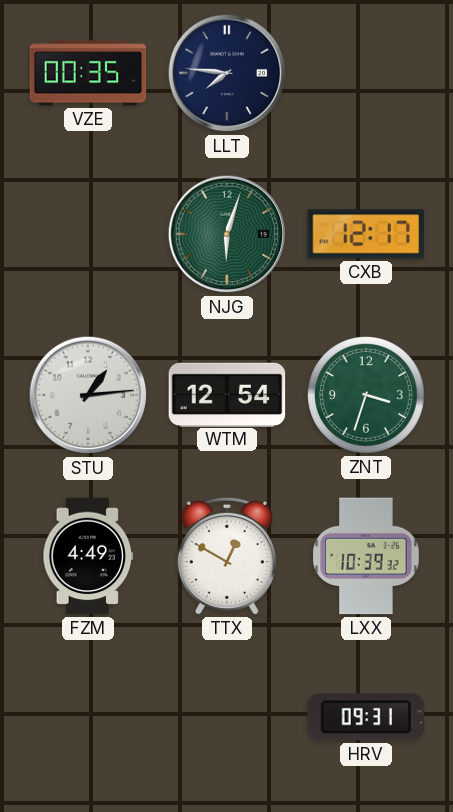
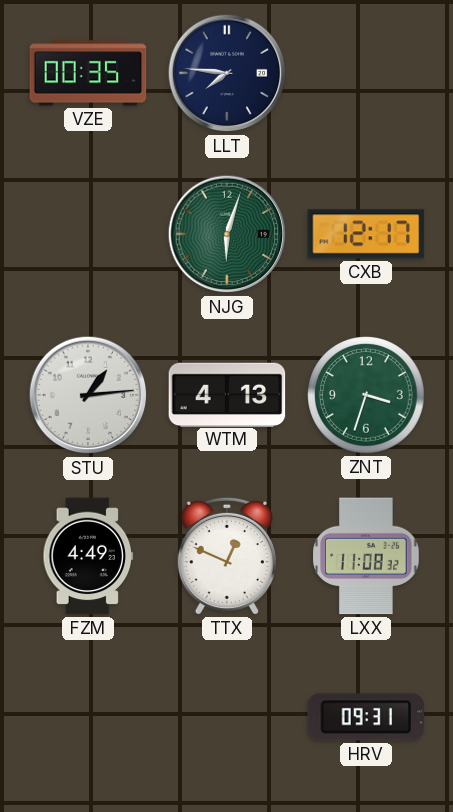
WTM: 12:54 -> 4:13 (227, 394)
TTX: 12:50 -> 12:49 (227, 556)
LXX: 10:39 -> 11:08 (366, 556)
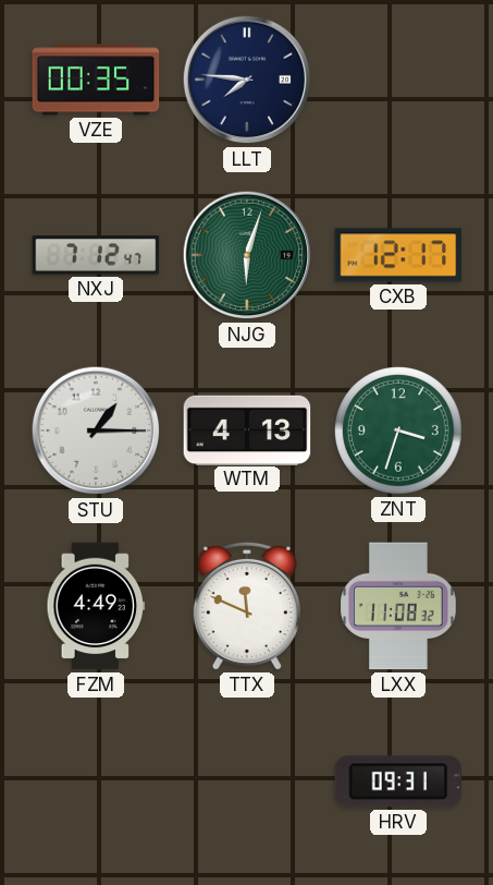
NXJ: none -> 7:12 (96, 255)
STU: 1:14 -> 1:15 (96, 431)
TTX: 12:49 -> 11:49 (247, 606)
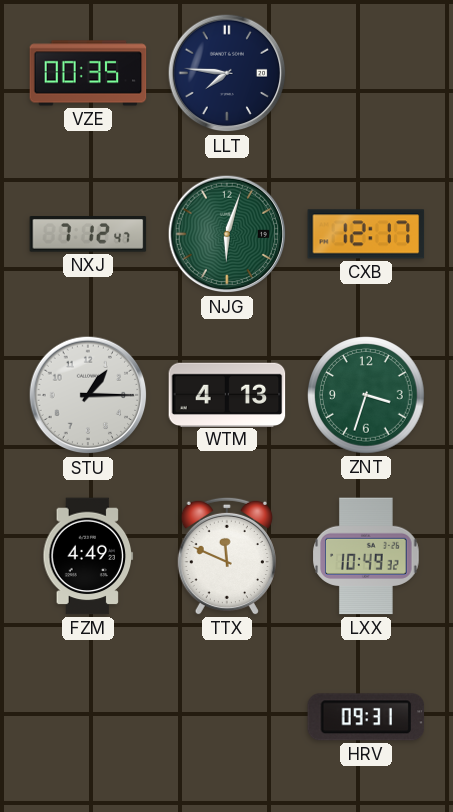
LXX: 11:08 -> 10:49 (366, 556)
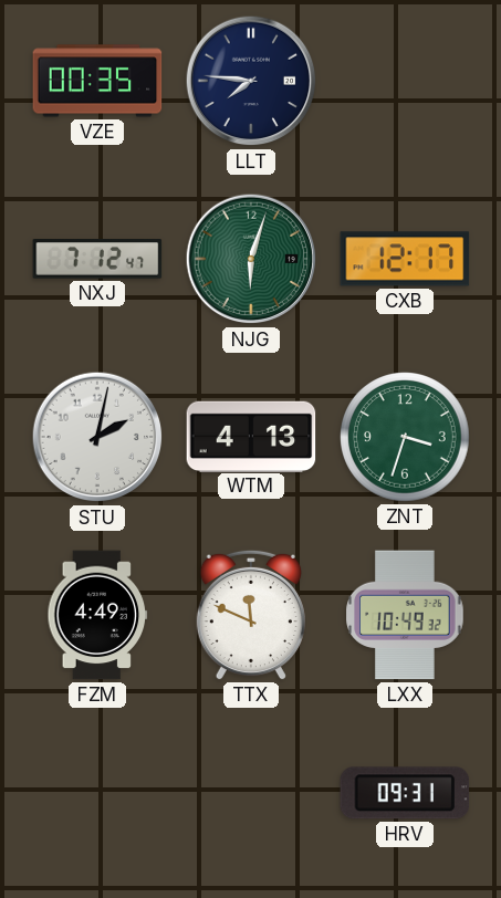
STU: 1:15 -> 2:02 (97, 437)
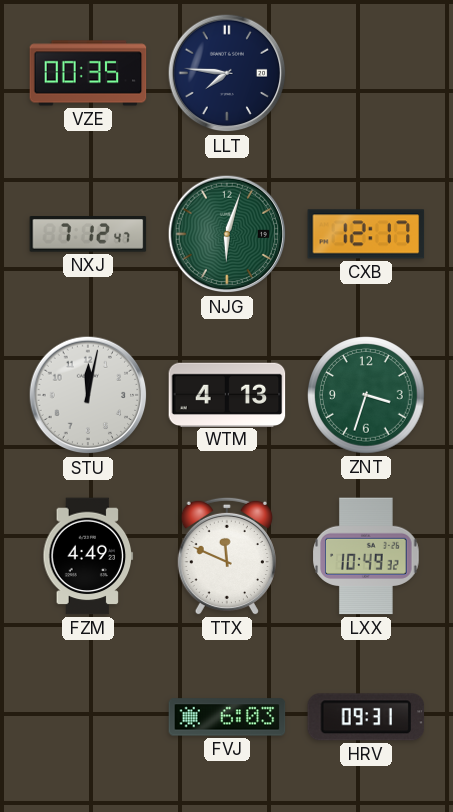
STU: 2:02 -> 12:02 (88, 395)
FVJ: none -> 6:03 (227, 717)
